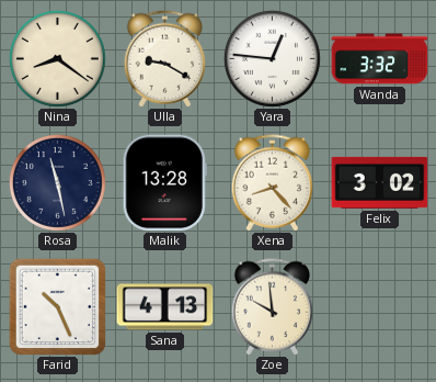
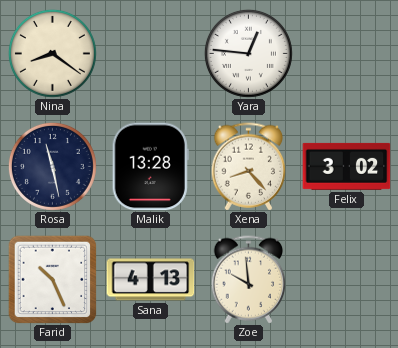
Ulla: 9:20 -> none (165, 59)
Wanda: 3:32 -> none (380, 59)
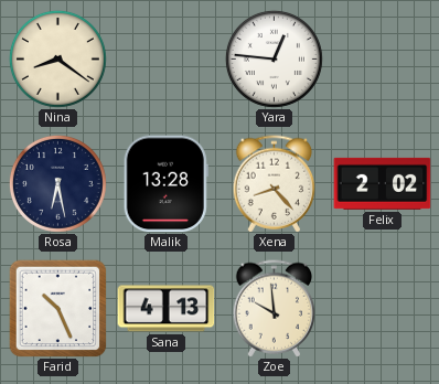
Rosa: 11:28 -> 6:28 (57, 183)
Felix: 3:02 -> 2:02 (383, 183)
